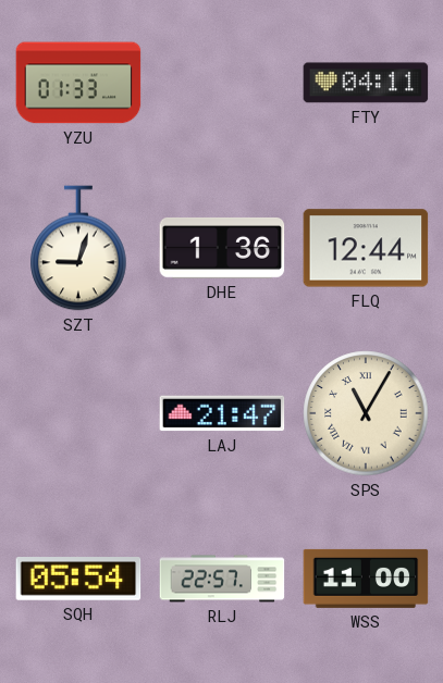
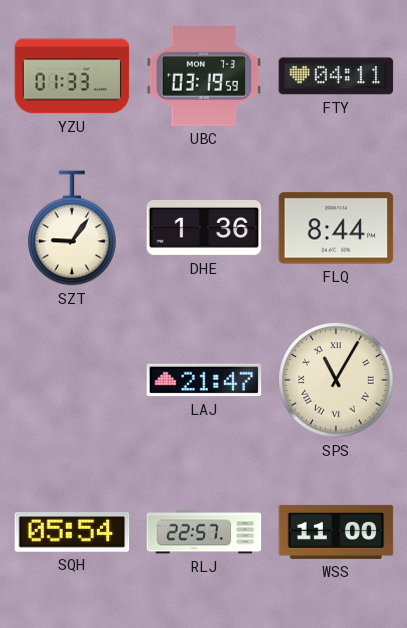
UBC: none -> 03:19 (204, 77)
SZT: 9:03 -> 9:06 (72, 228)
FLQ: 12:44 -> 8:44 (336, 228)
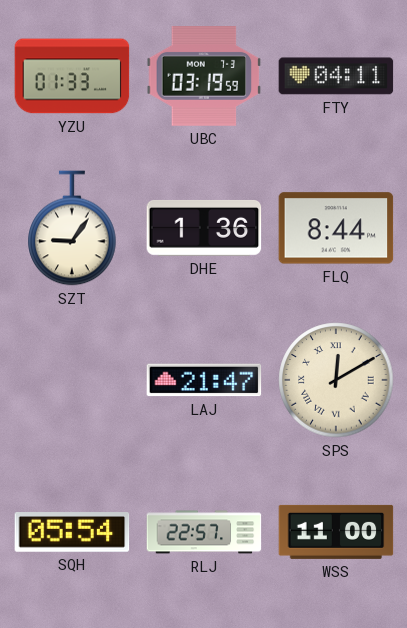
SPS: 11:05 -> 12:10 (336, 380)
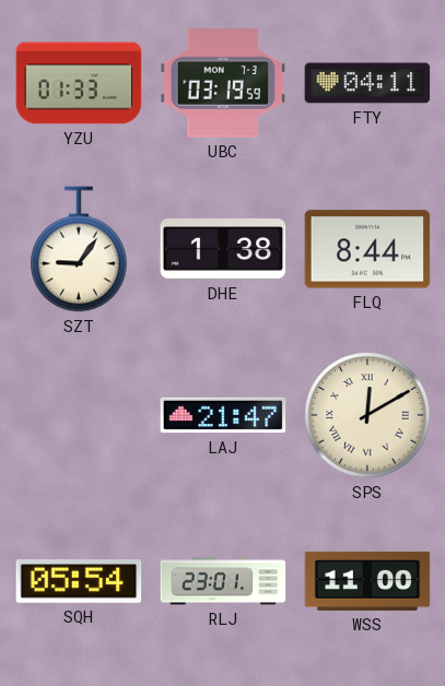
DHE: 1:36 -> 1:38 (223, 249)
RLJ: 22:57 -> 23:01 (223, 581)
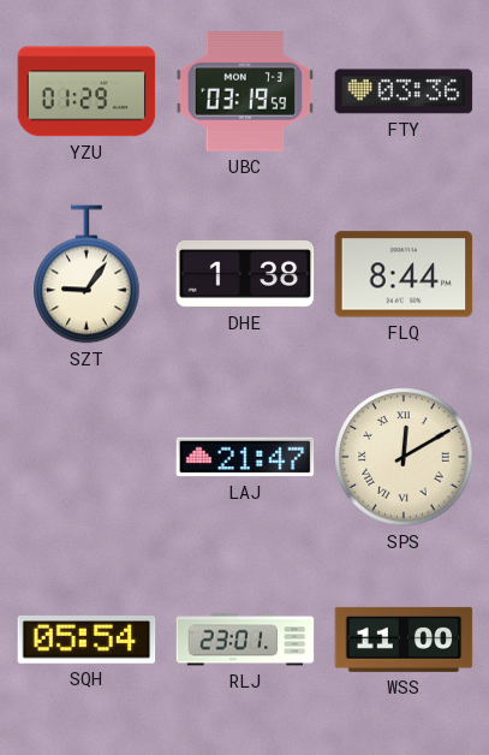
YZU: 01:33 -> 01:29 (87, 91)
FTY: 04:11 -> 03:36 (404, 91)
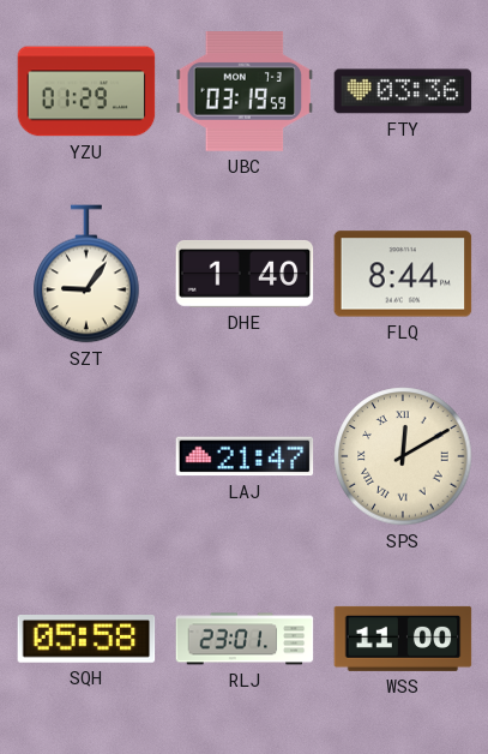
DHE: 1:38 -> 1:40 (245, 274)
SQH: 05:54 -> 05:58 (86, 639)
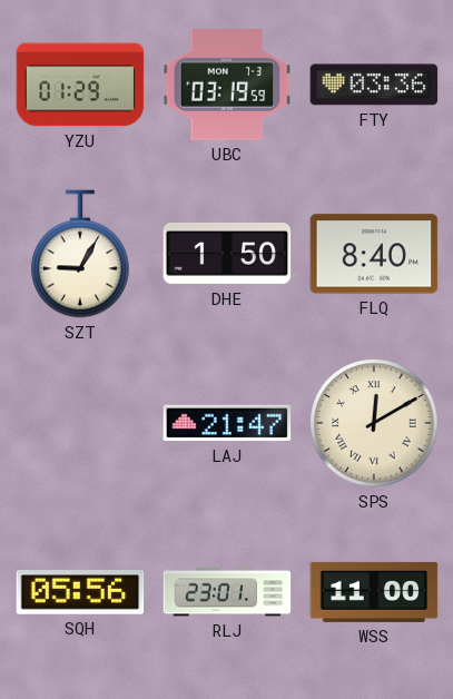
SZT: 9:06 -> 9:05 (80, 254)
DHE: 1:40 -> 1:50 (227, 254)
FLQ: 8:44 -> 8:40 (374, 254)
SQH: 05:58 -> 05:56 (80, 592)
